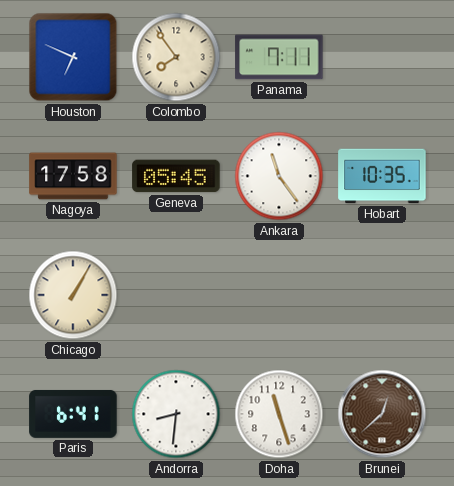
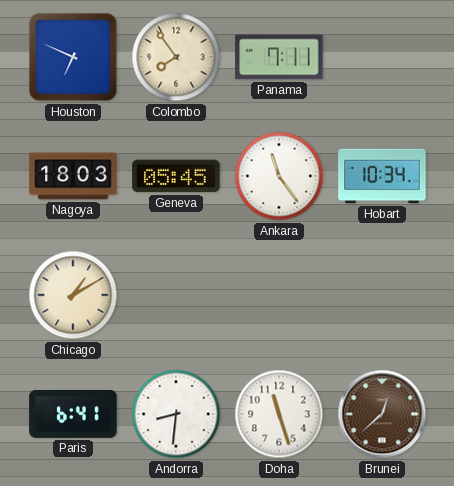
Nagoya: 17:58 -> 18:03 (73, 176)
Hobart: 10:35 -> 10:34 (382, 176)
Chicago: 1:05 -> 1:10 (73, 295)
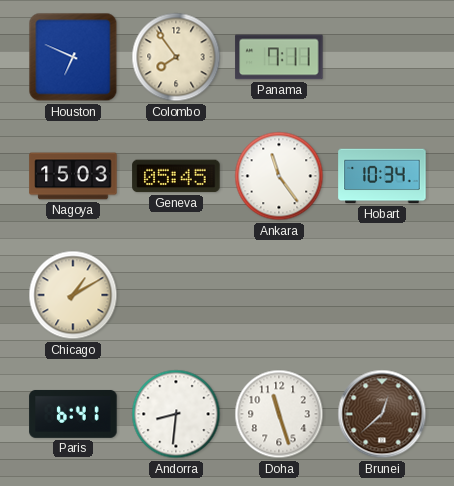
Nagoya: 18:03 -> 15:03 (73, 176)
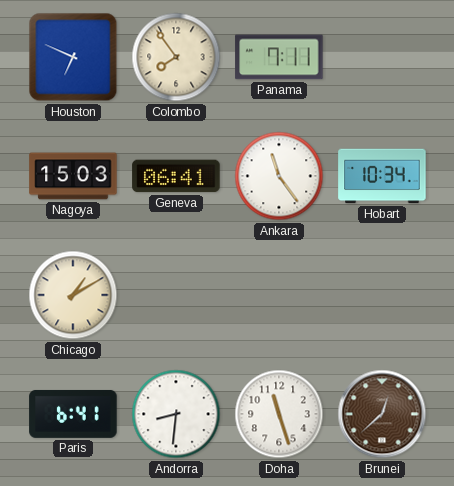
Geneva: 05:45 -> 06:41 (176, 176)
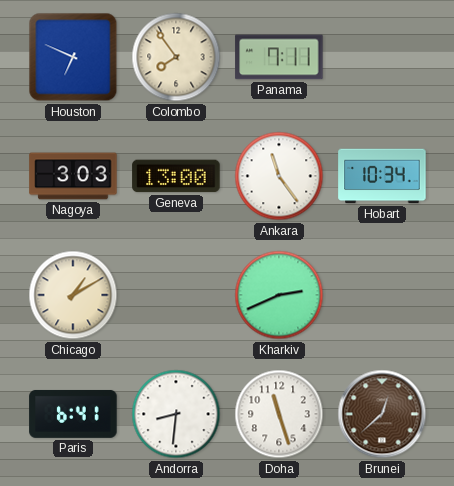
Nagoya: 15:03 -> 3:03 (73, 176)
Geneva: 06:41 -> 13:00 (176, 176)
Kharkiv: none -> 2:41 (279, 295)
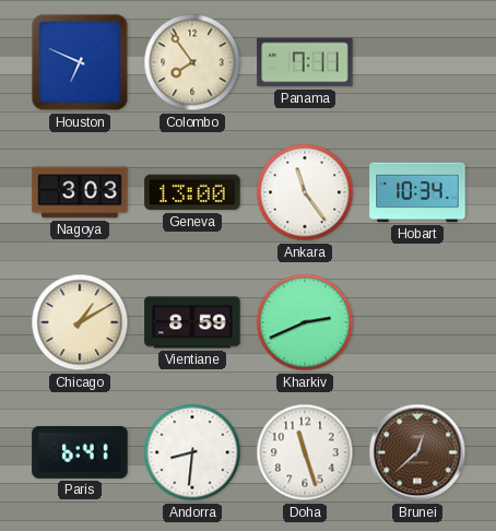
Vientiane: none -> 8:59 (192, 322)
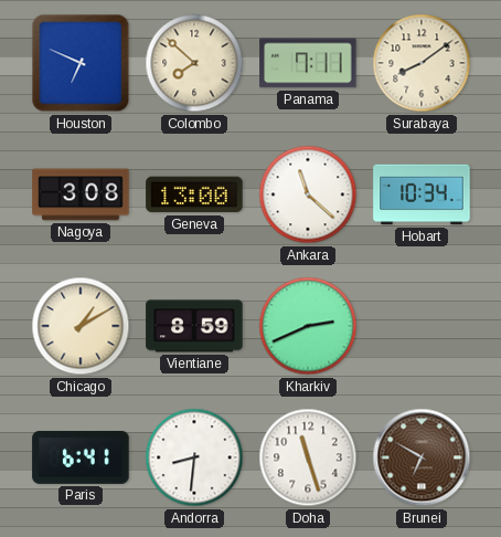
Colombo: 7:54 -> 7:52 (194, 63)
Surabaya: none -> 8:09 (422, 63)
Nagoya: 3:03 -> 3:08 (81, 194)
Ankara: 11:24 -> 11:22 (308, 194)
Brunei: 12:38 -> 6:50 (422, 457)
